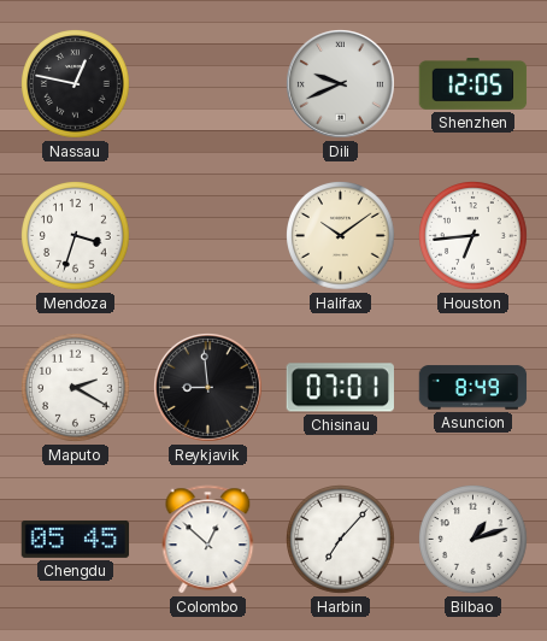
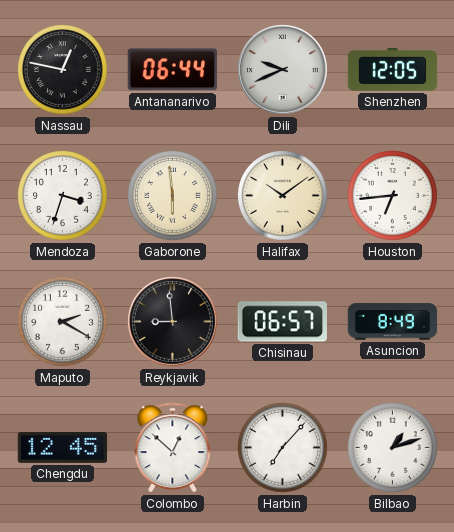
Antananarivo: none -> 06:44 (172, 70)
Gaborone: none -> 5:59 (173, 196)
Chisinau: 07:01 -> 06:57 (282, 322)
Chengdu: 05:45 -> 12:45 (63, 447)
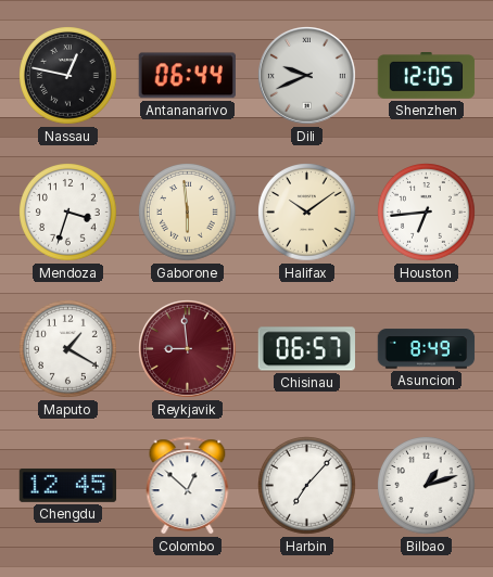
Maputo: 2:20 -> 1:20 (68, 349)
Reykjavik dial: black -> burgundy (188, 349)
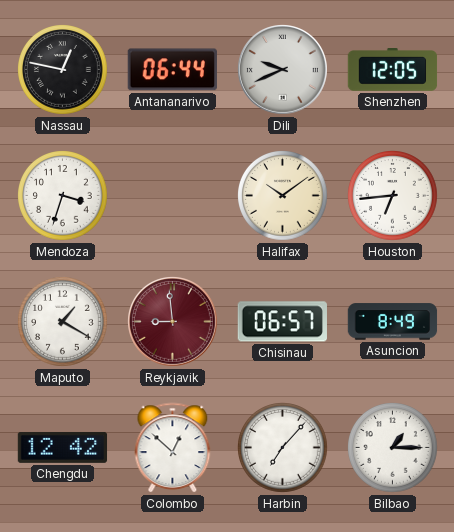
Gaborone: 5:59 -> none (188, 213)
Chengdu: 12:45 -> 12:42 (63, 447)
Bilbao: 1:12 -> 1:15 (393, 448)
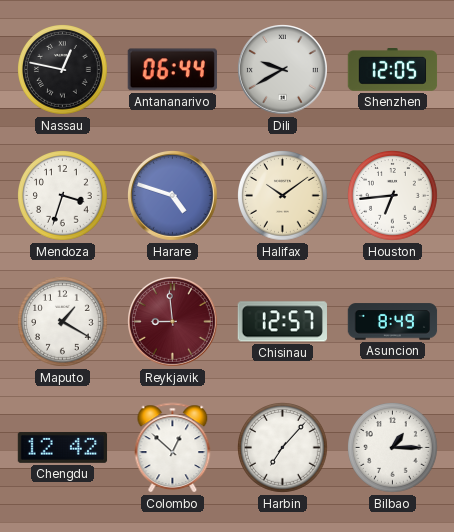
Dili: 9:41 -> 9:40 (283, 70)
Harare: none -> 4:48 (173, 196)
Chisinau: 06:57 -> 12:57 (282, 322)
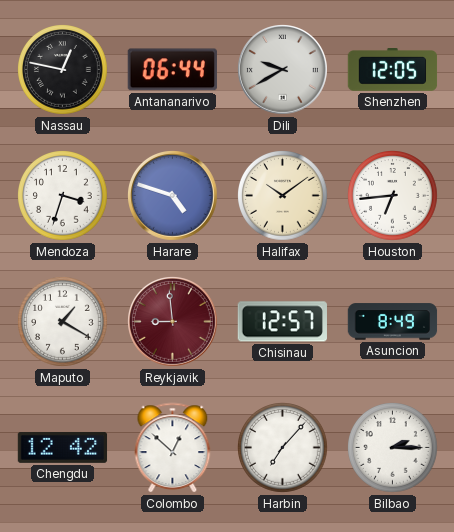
Bilbao: 1:15 -> 2:15 (393, 448)
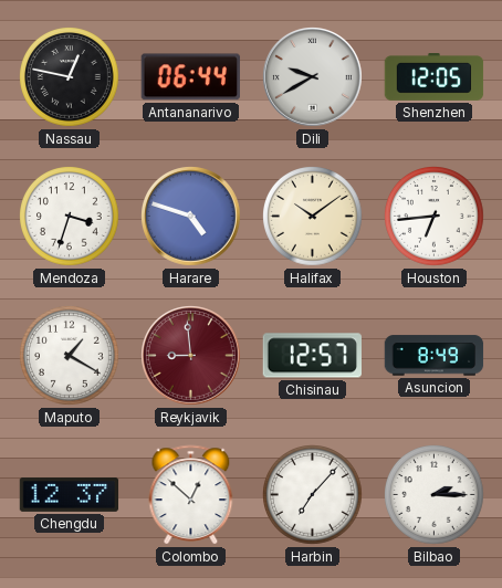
Chengdu: 12:42 -> 12:37 (70, 494)
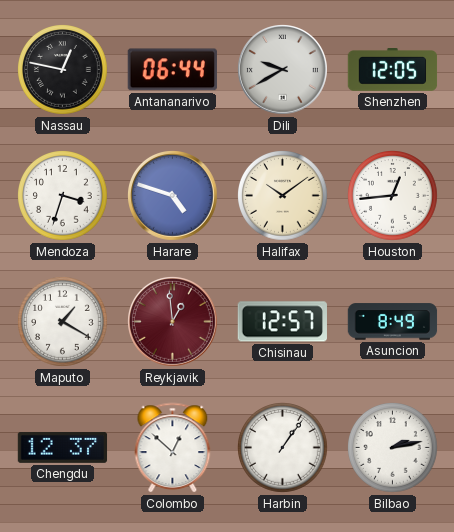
Houston: 6:44 -> 12:44 (393, 196)
Reykjavik: 8:59 -> 12:59 (173, 322)
Harbin: 7:07 -> 1:06 (283, 448)
Bilbao: 2:15 -> 2:13 (393, 448)
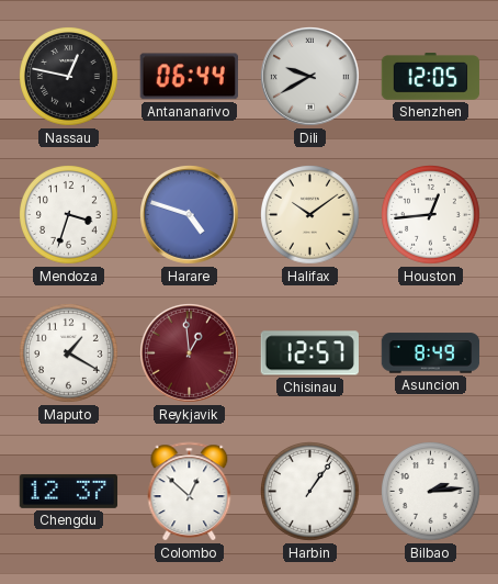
Bilbao: 2:13 -> 2:14 (431, 492)
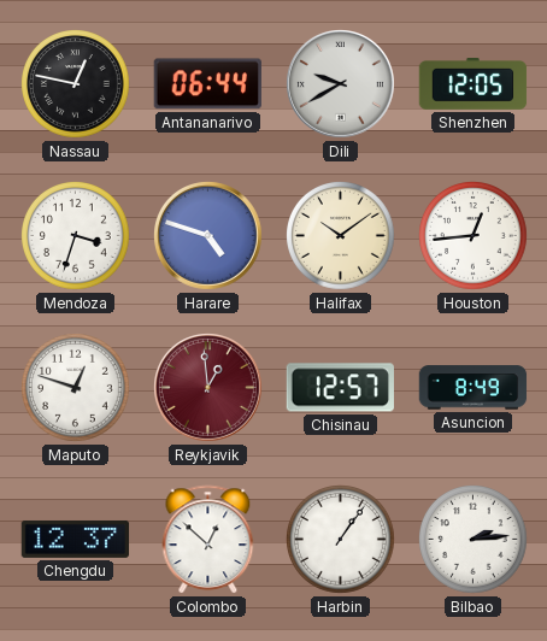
Maputo: 1:20 -> 12:48 (76, 388)
